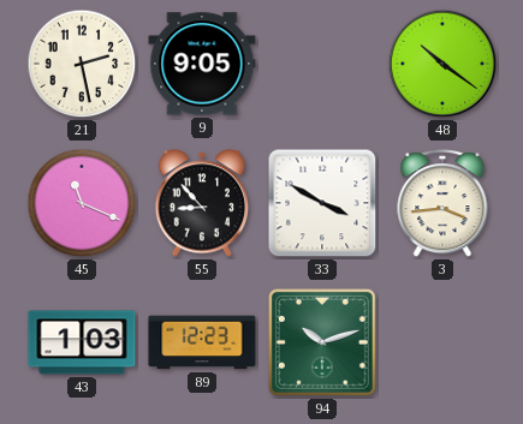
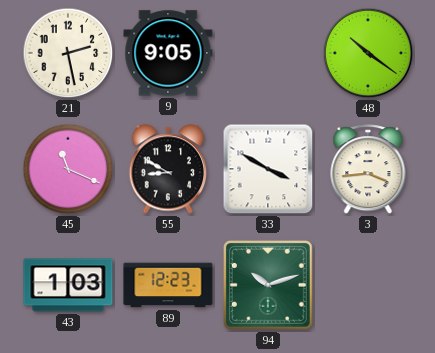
55: 8:53 -> 8:50 (168, 169)
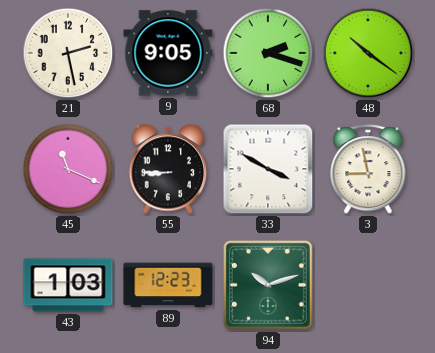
68: none -> 2:18 (268, 53)
55: 8:50 -> 8:45 (168, 169)
3: 3:44 -> 8:58 (368, 170)
